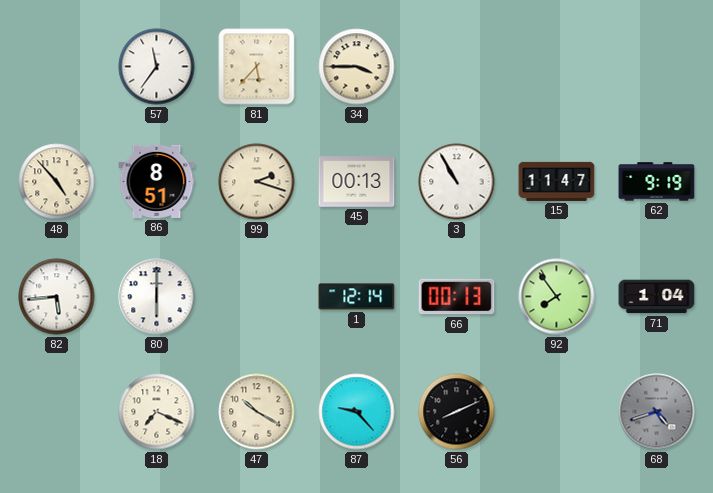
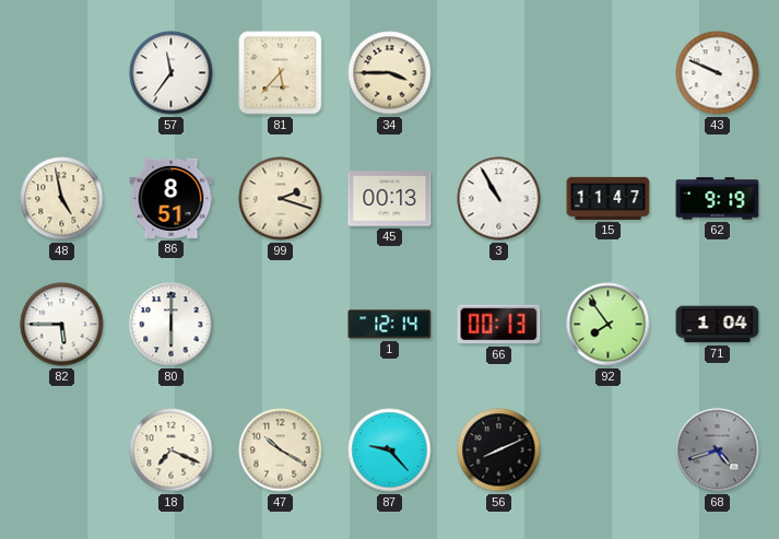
43: none -> 9:49 (718, 73)
48: 4:53 -> 4:58 (62, 199)
82: 5:44 -> 5:45 (62, 325)
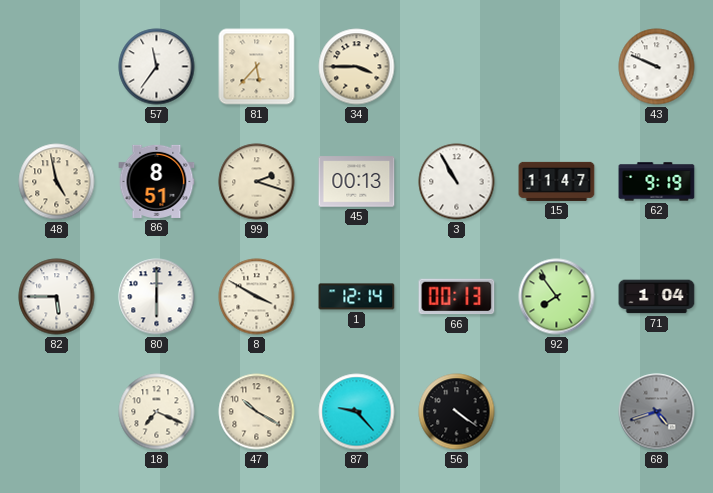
8: none -> 3:50 (257, 297)
56: 8:11 -> 4:21 (457, 412)
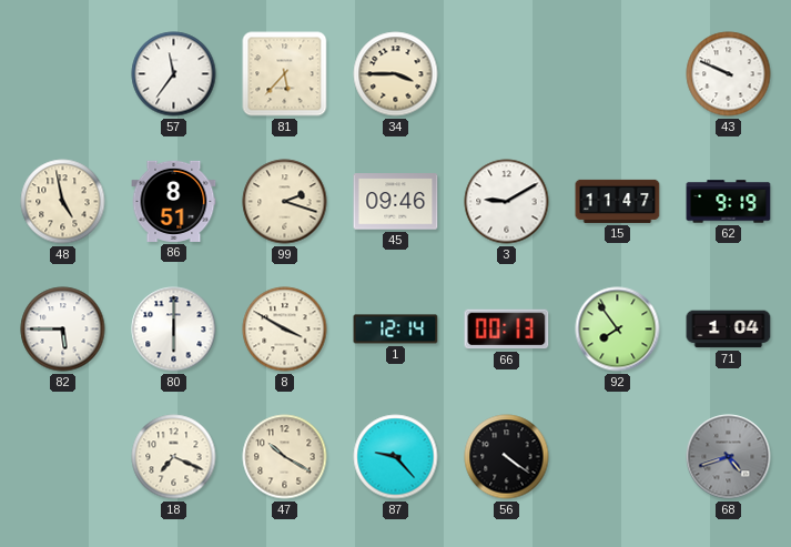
45: 00:13 -> 09:46 (396, 202)
3: 10:55 -> 9:10 (507, 202)
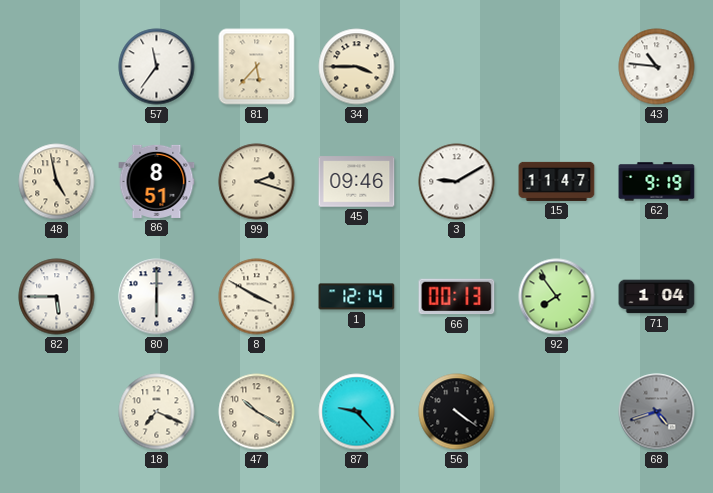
43: 9:49 -> 10:46 (657, 67)
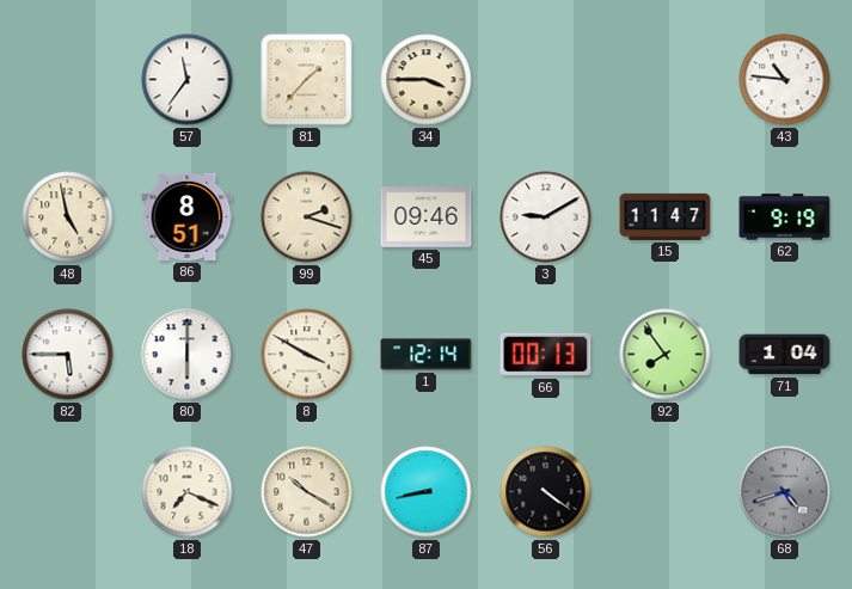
81: 5:37 -> 1:37 (307, 80)
87: 9:23 -> 8:43 (427, 492)
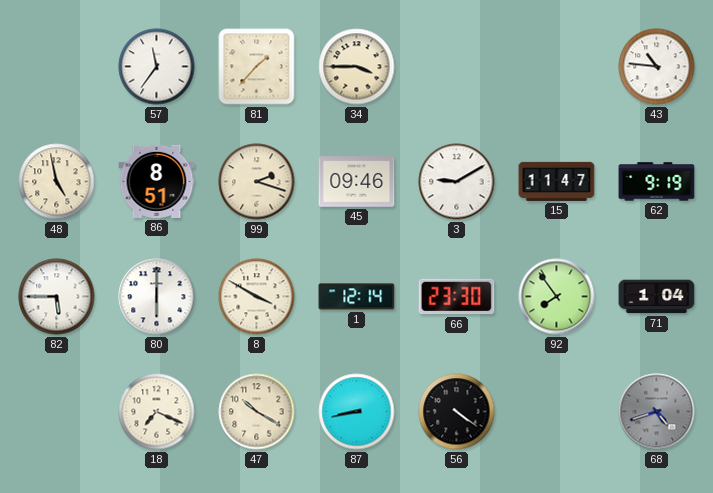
66: 00:13 -> 23:30 (457, 297)
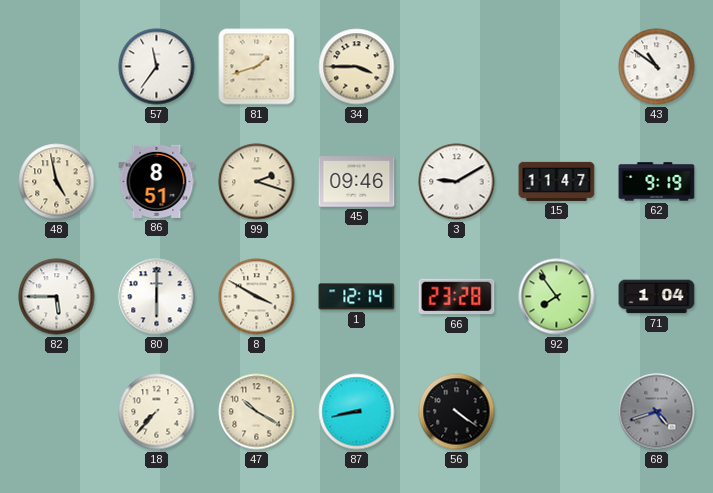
81: 1:37 -> 1:42 (257, 67)
43: 10:46 -> 10:51 (657, 67)
66: 23:30 -> 23:28 (457, 297)
18: 7:19 -> 7:37 (157, 412)
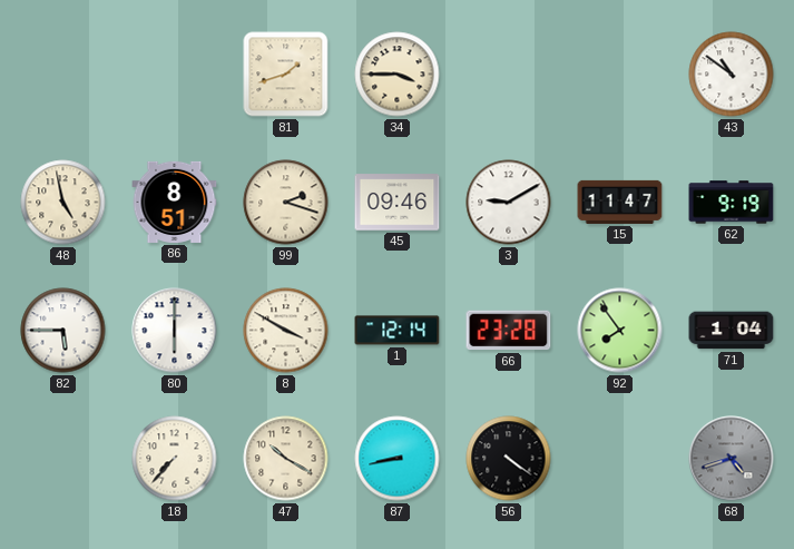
57: 11:36 -> none (157, 67)
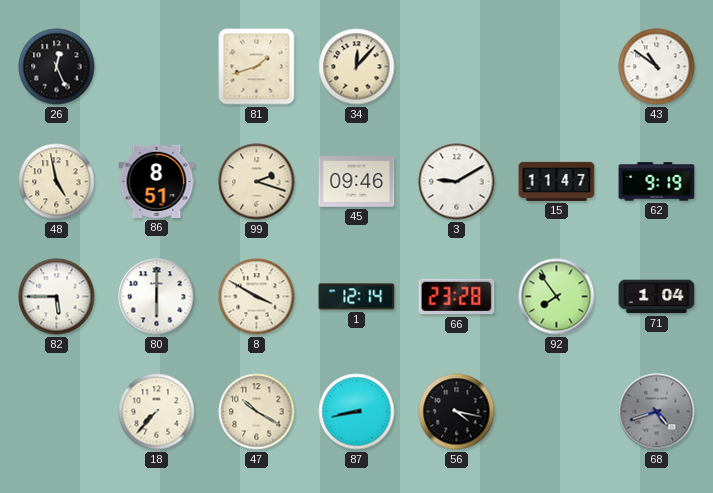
26: none -> 12:26 (57, 67)
34: 3:45 -> 12:07 (357, 67)
56: 4:21 -> 4:17 (457, 412)
